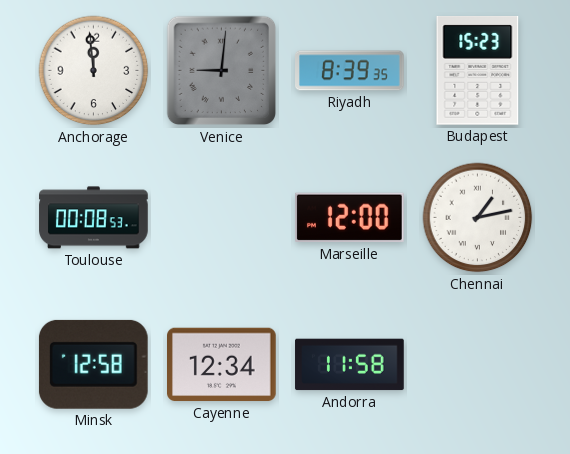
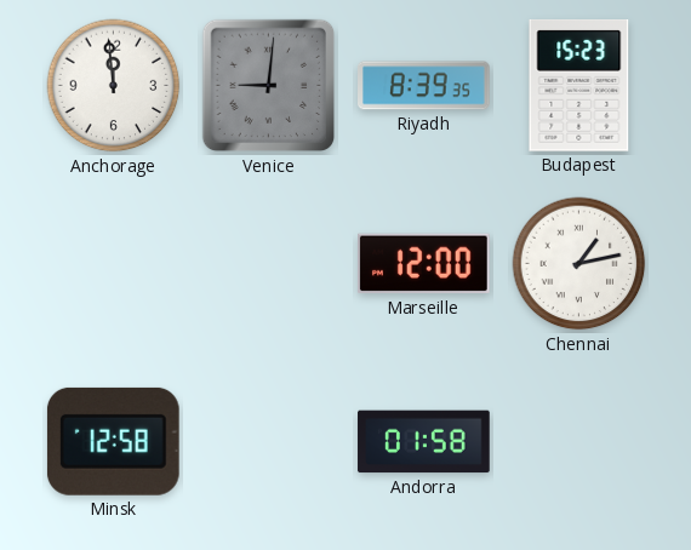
Toulouse: 00:08 -> none (94, 218)
Cayenne: 12:34 -> none (222, 365)
Andorra: 11:58 -> 01:58 (424, 442)
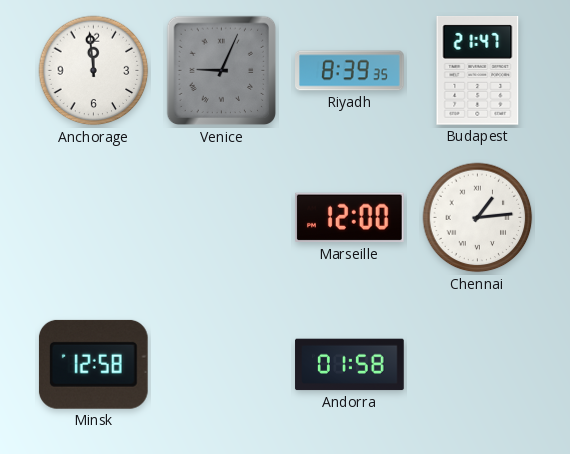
Venice: 9:01 -> 9:04 (222, 71)
Budapest: 15:23 -> 21:47 (478, 71)
Chennai: 1:13 -> 1:14 (478, 218)
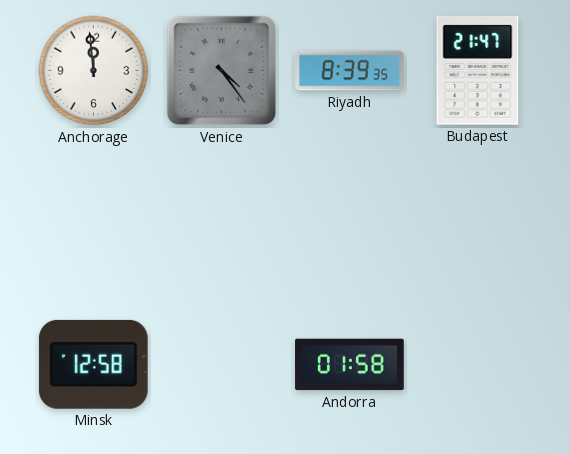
Venice: 9:04 -> 4:24 (222, 71)
Marseille: 12:00 -> none (350, 218)
Chennai: 1:14 -> none (478, 218)
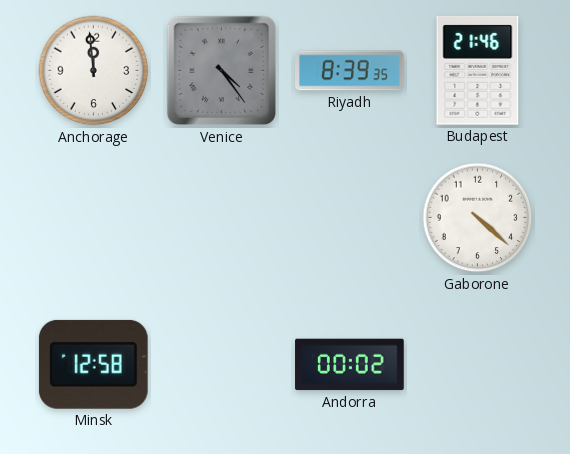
Budapest: 21:47 -> 21:46 (478, 71)
Gaborone: none -> 4:22 (478, 218)
Andorra: 01:58 -> 00:02 (350, 365)
